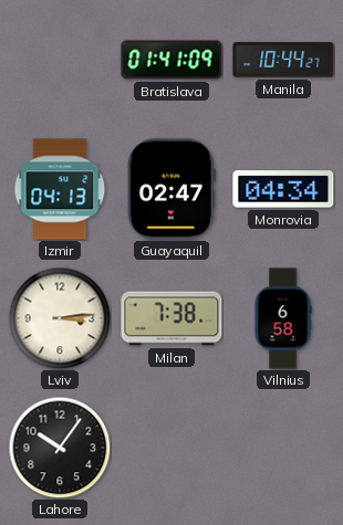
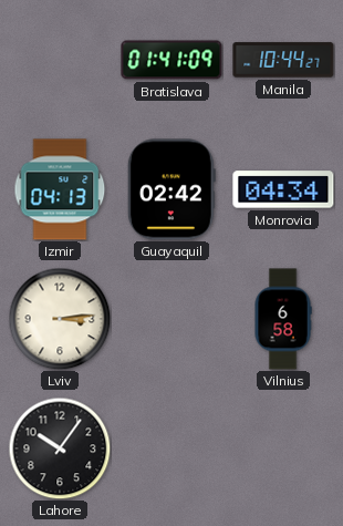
Guayaquil: 02:47 -> 02:42 (171, 189)
Milan: 7:38 -> none (171, 318)
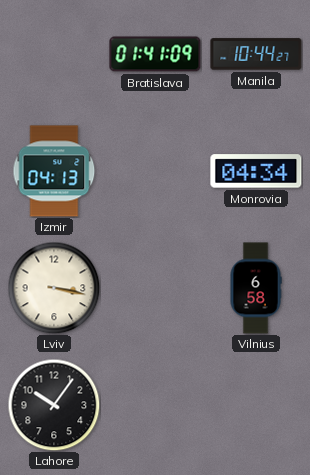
Guayaquil: 02:42 -> none (171, 189)
Lviv: 3:14 -> 3:17 (54, 288)
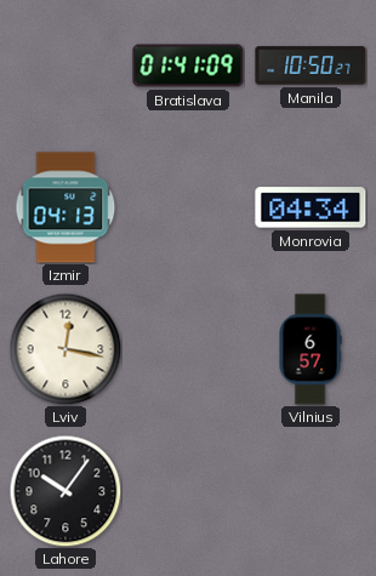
Manila: 10:44 -> 10:50 (311, 65)
Lviv: 3:17 -> 12:17 (65, 349)
Vilnius: 6:58 -> 6:57 (311, 349)
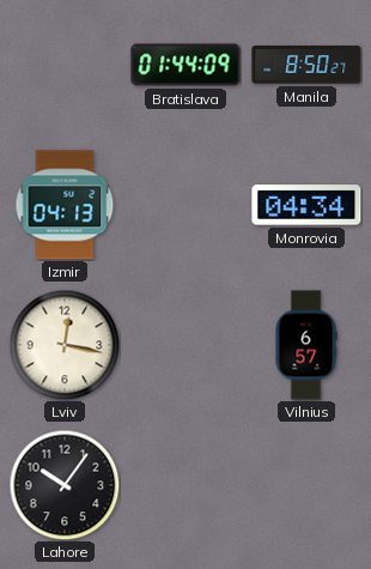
Bratislava: 01:41 -> 01:44 (185, 65)
Manila: 10:50 -> 8:50 (306, 65)
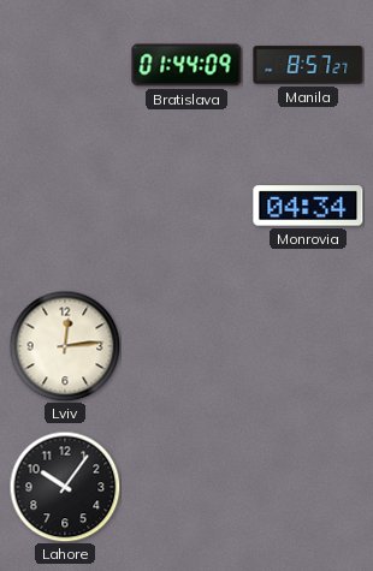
Manila: 8:50 -> 8:57 (308, 65)
Izmir: 04:13 -> none (65, 205)
Lviv: 12:17 -> 12:14 (65, 346)
Vilnius: 6:57 -> none (306, 345)
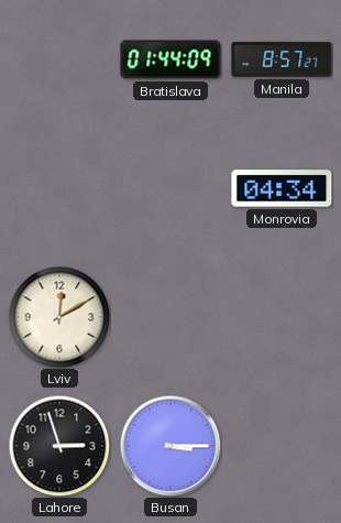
Lviv: 12:14 -> 12:10 (59, 317)
Lahore: 10:06 -> 2:57 (59, 446)
Busan: none -> 3:15 (170, 446)
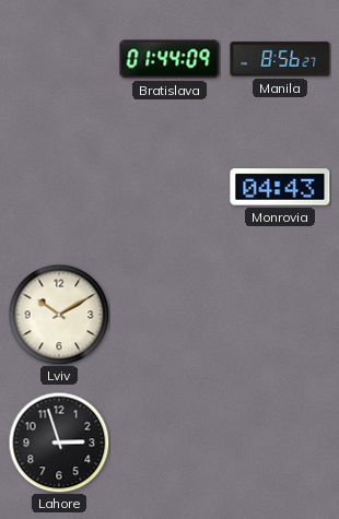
Manila: 8:57 -> 8:56 (280, 59)
Monrovia: 04:34 -> 04:43 (280, 187)
Lviv: 12:10 -> 10:10 (59, 315)
Busan: 3:15 -> none (170, 446)
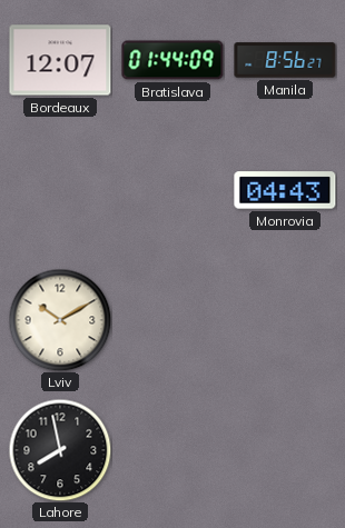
Bordeaux: none -> 12:07 (60, 60)
Lahore: 2:57 -> 7:58 (60, 450)
